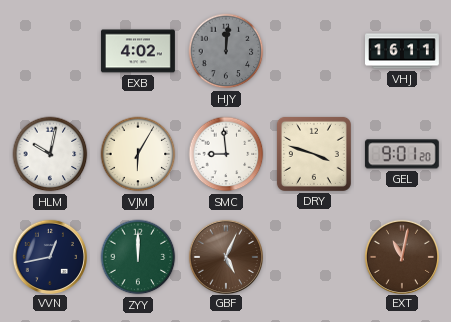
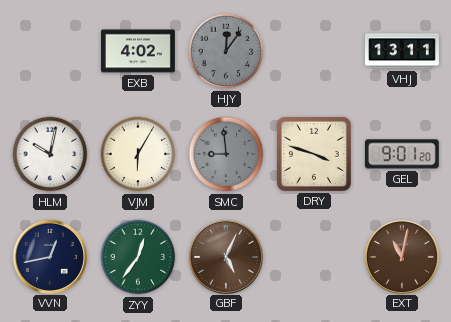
HJY: 12:01 -> 12:06 (226, 51)
VHJ: 16:11 -> 13:11 (403, 51)
SMC dial: white -> grey (226, 154)
ZYY: 12:00 -> 12:36 (138, 257)
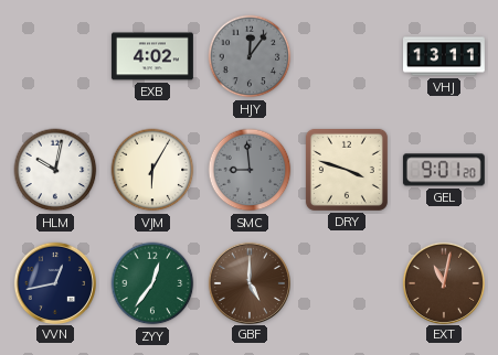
GBF: 5:04 -> 5:00 (248, 282)
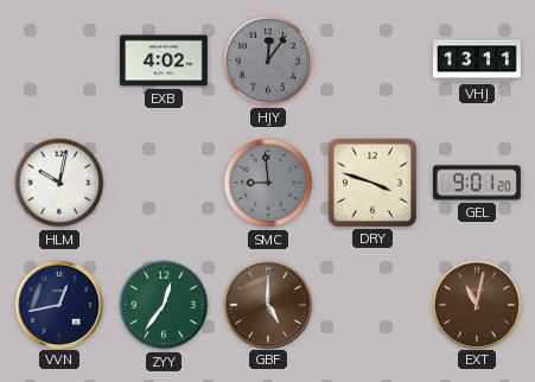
VJM: 6:05 -> none (152, 170)
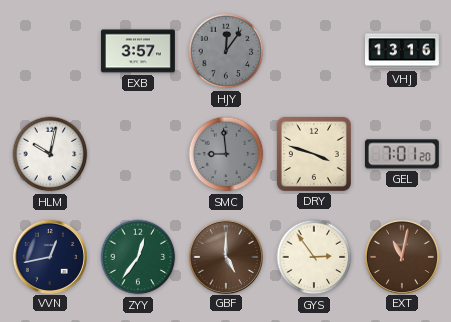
EXB: 4:02 -> 3:57 (138, 51)
VHJ: 13:11 -> 13:16 (403, 51)
GEL: 9:01 -> 7:01 (402, 154)
GYS: none -> 2:54 (314, 257)
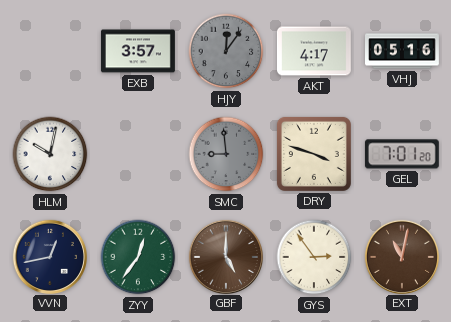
AKT: none -> 4:17 (314, 51)
VHJ: 13:16 -> 05:16 (403, 51)
